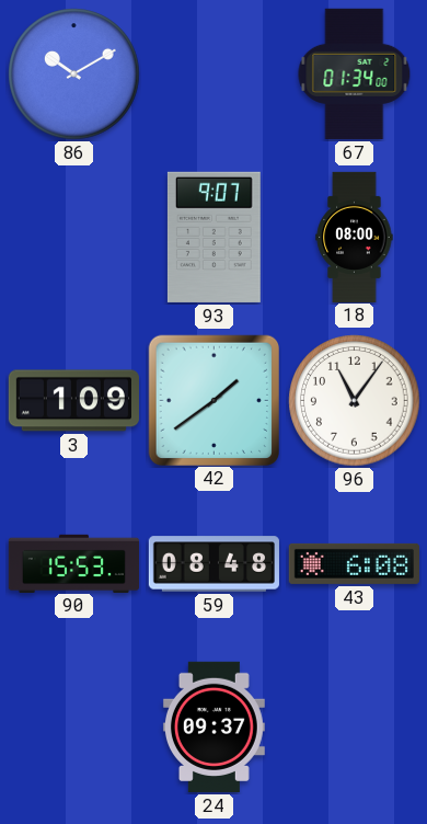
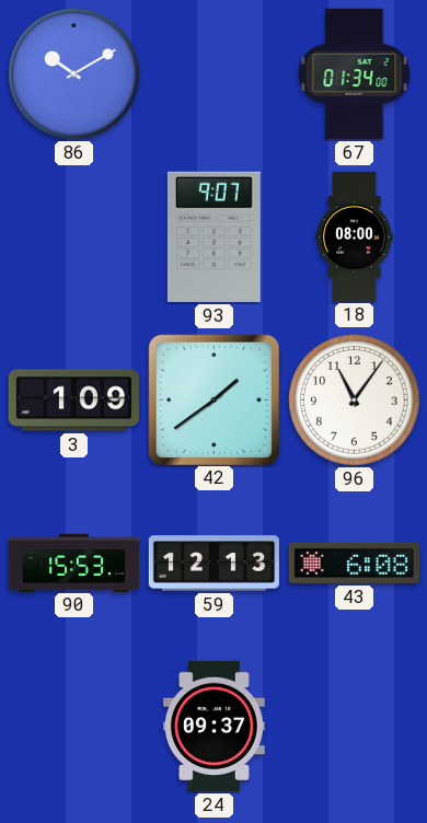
59: 08:48 -> 12:13 (214, 564)
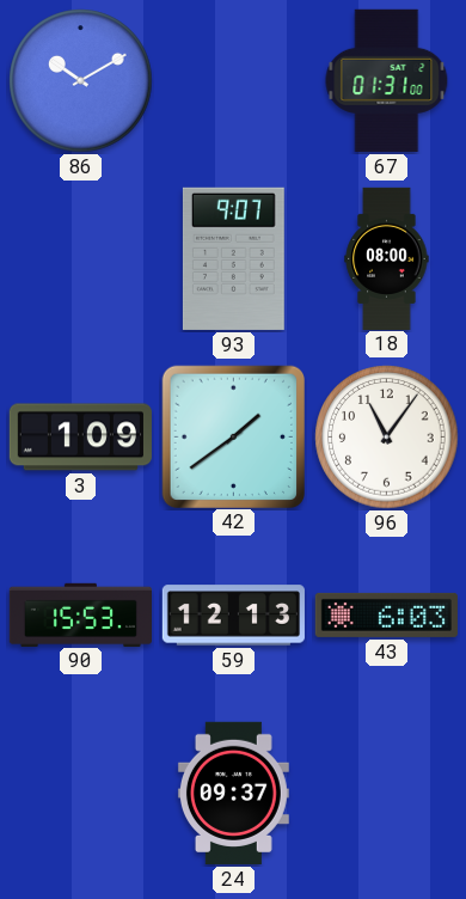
67: 01:34 -> 01:31 (387, 80)
43: 6:08 -> 6:03 (386, 614)
